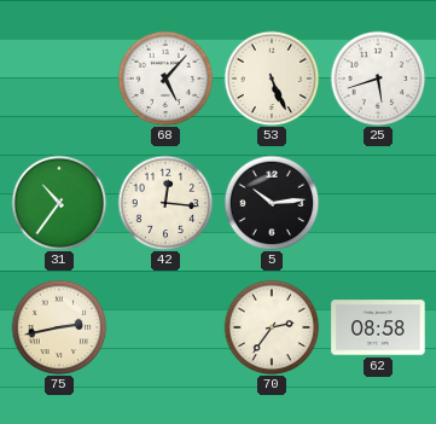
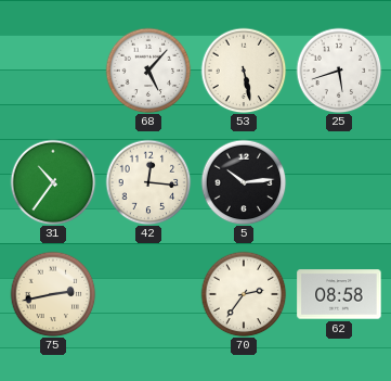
53: 5:26 -> 5:28 (244, 71)
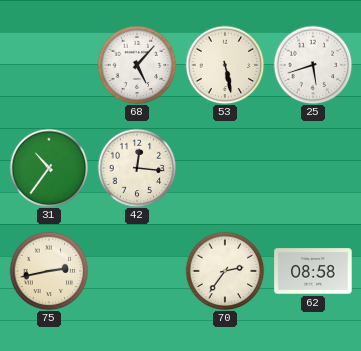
5: 10:14 -> none (244, 182)
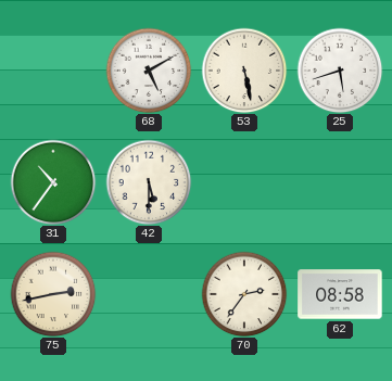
68: 5:07 -> 5:10 (149, 71)
42: 12:16 -> 5:30 (149, 182)
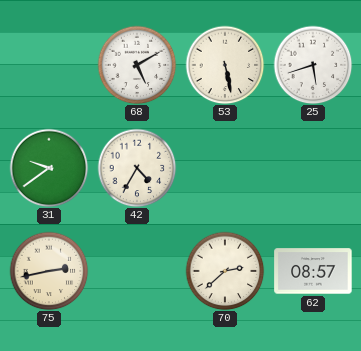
31: 10:36 -> 9:39 (49, 168)
42: 5:30 -> 4:35 (137, 168)
70: 2:36 -> 2:38 (225, 271)
62: 08:58 -> 08:57 (313, 271)
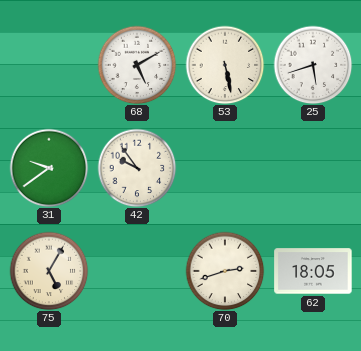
42: 4:35 -> 9:54 (137, 168)
75: 2:43 -> 5:05 (49, 271)
70: 2:38 -> 2:42 (225, 271)
62: 08:57 -> 18:05 (313, 271)
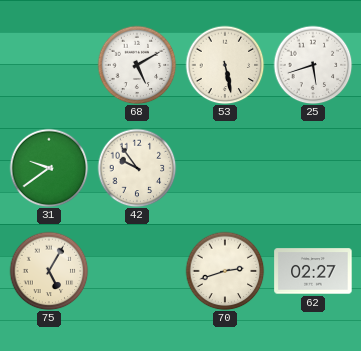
62: 18:05 -> 02:27 (313, 271)
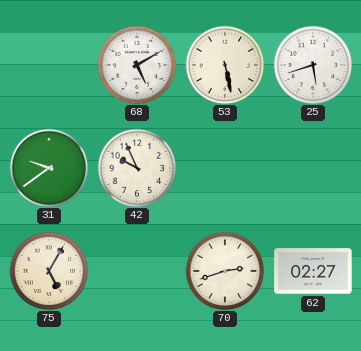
42: 9:54 -> 9:56 (137, 168)
